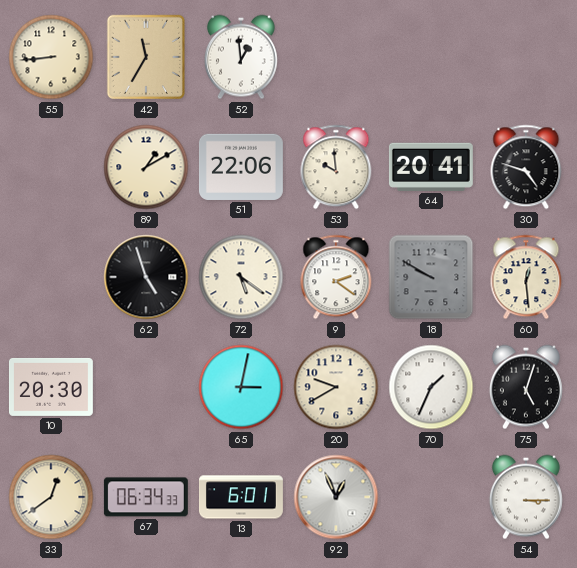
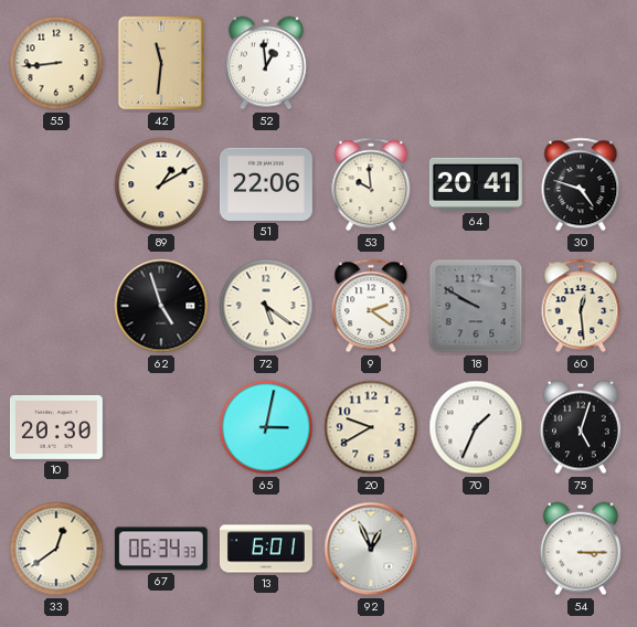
42: 11:35 -> 11:31 (161, 63)
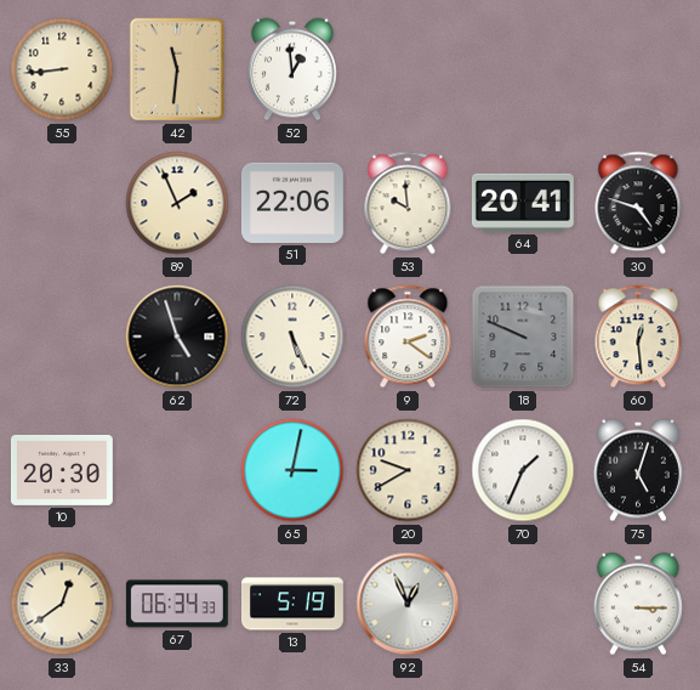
89: 1:10 -> 1:56 (177, 203)
72: 5:21 -> 5:26 (292, 336)
18: 9:50 -> 9:49 (523, 336)
13: 6:01 -> 5:19 (294, 604)
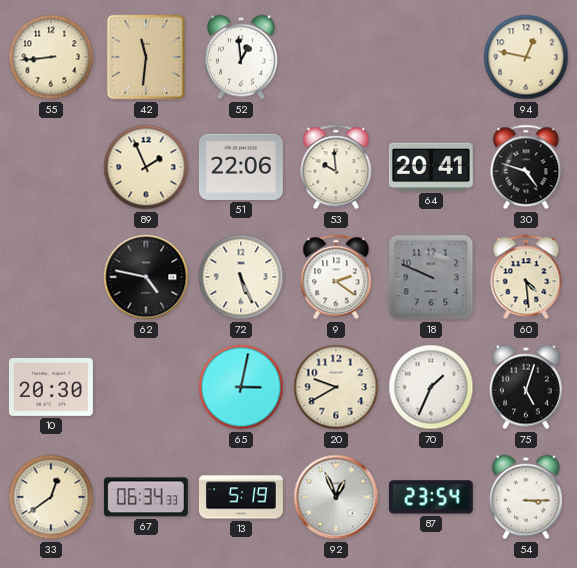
94: none -> 12:47 (526, 57)
62: 4:57 -> 4:47 (146, 277)
60: 12:29 -> 4:29 (526, 277)
87: none -> 23:54 (431, 497)
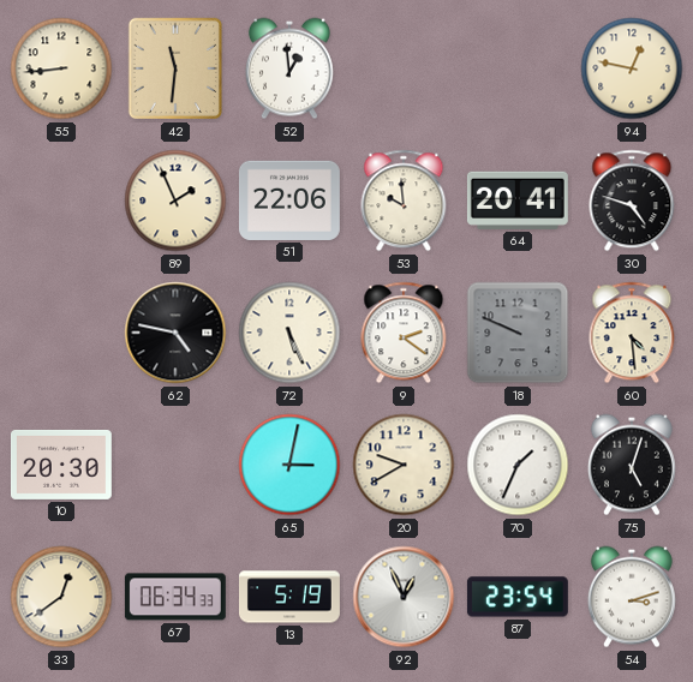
54: 3:15 -> 3:12 (632, 597)
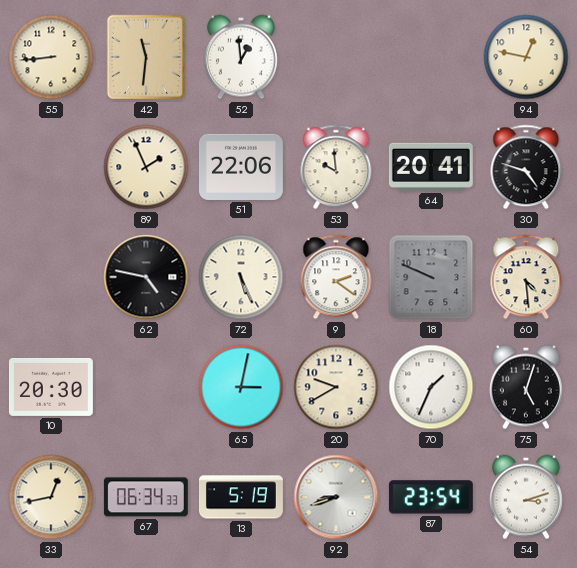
33: 12:39 -> 12:43 (51, 497)
92: 12:56 -> 8:42 (336, 497)
